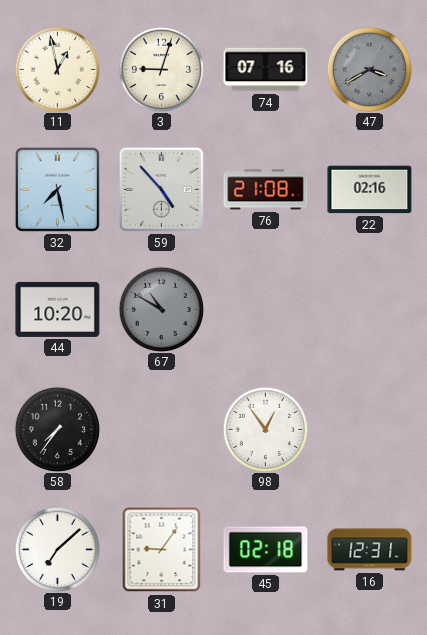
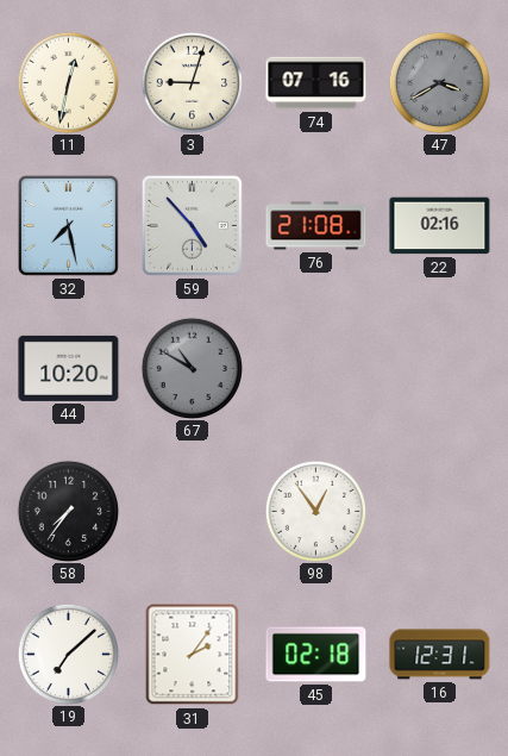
11: 12:58 -> 12:32 (68, 82)
31: 9:06 -> 2:06 (193, 655)
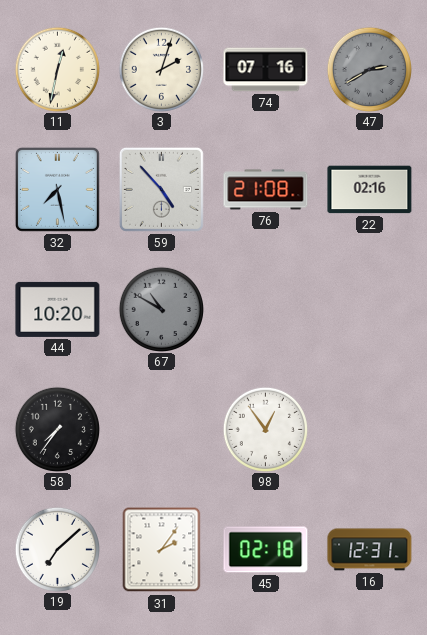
3: 9:03 -> 2:03 (161, 69)
47: 3:40 -> 2:40 (369, 69)
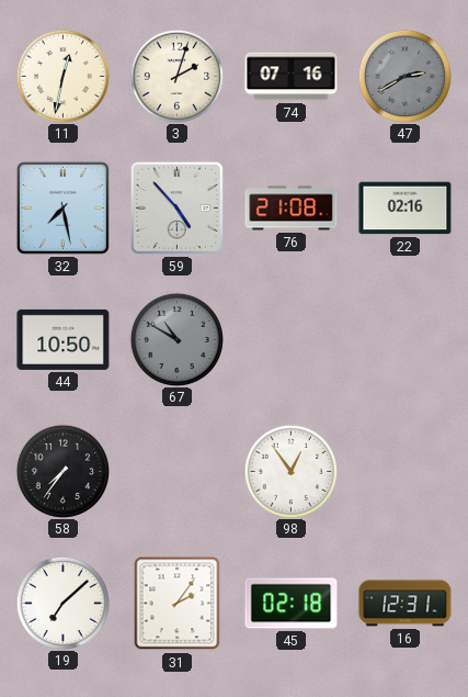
44: 10:20 -> 10:50 (64, 339)
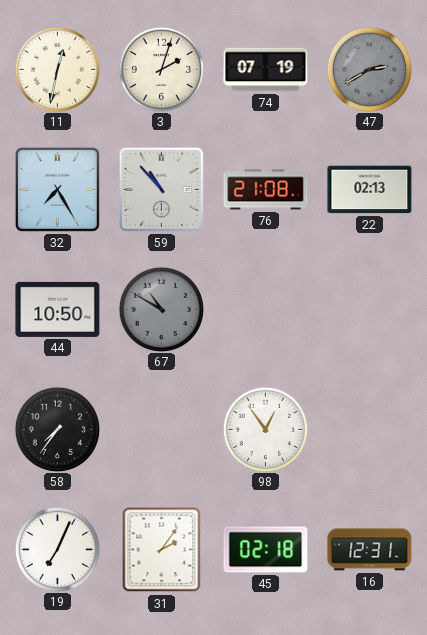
74: 07:16 -> 07:19 (266, 70)
32: 7:28 -> 7:25 (57, 189)
59: 4:53 -> 10:53 (161, 189)
22: 02:16 -> 02:13 (370, 190)
19: 7:08 -> 7:04 (57, 549)
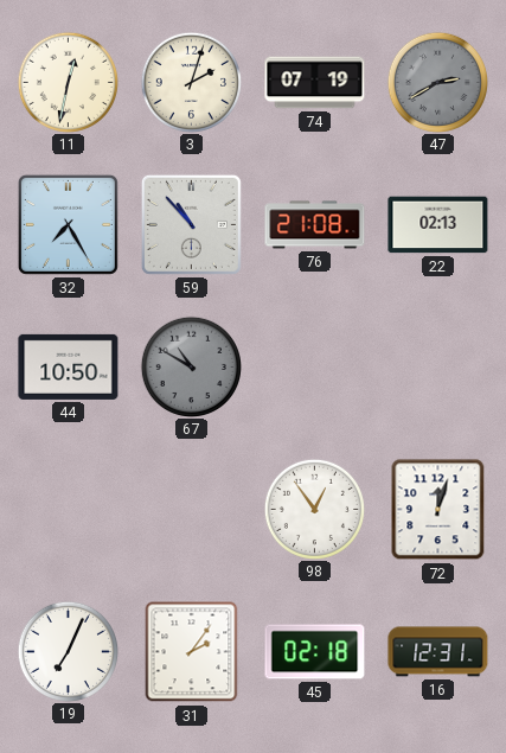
58: 7:36 -> none (57, 429)
72: none -> 12:03 (438, 510)
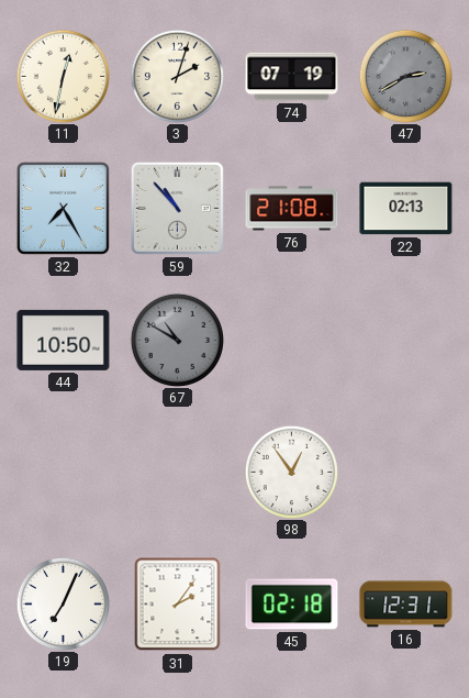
72: 12:03 -> none (438, 510)
